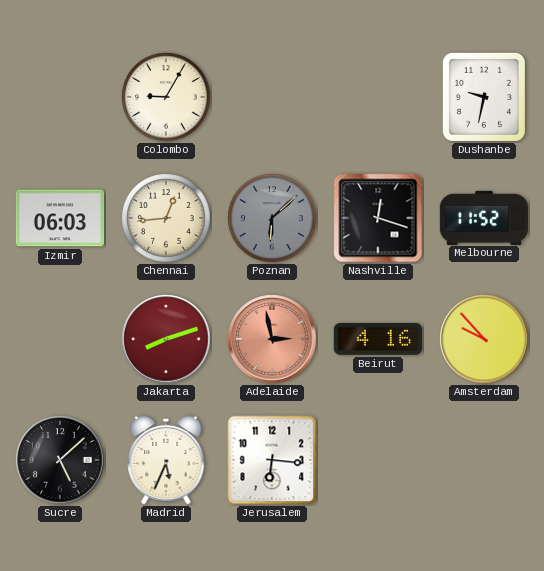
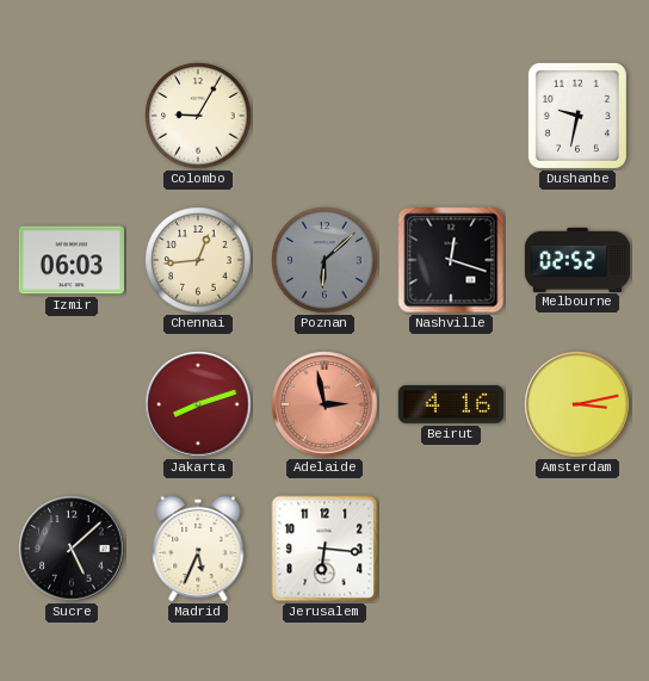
Melbourne: 11:52 -> 02:52 (577, 259)
Amsterdam: 9:53 -> 3:13 (577, 404)
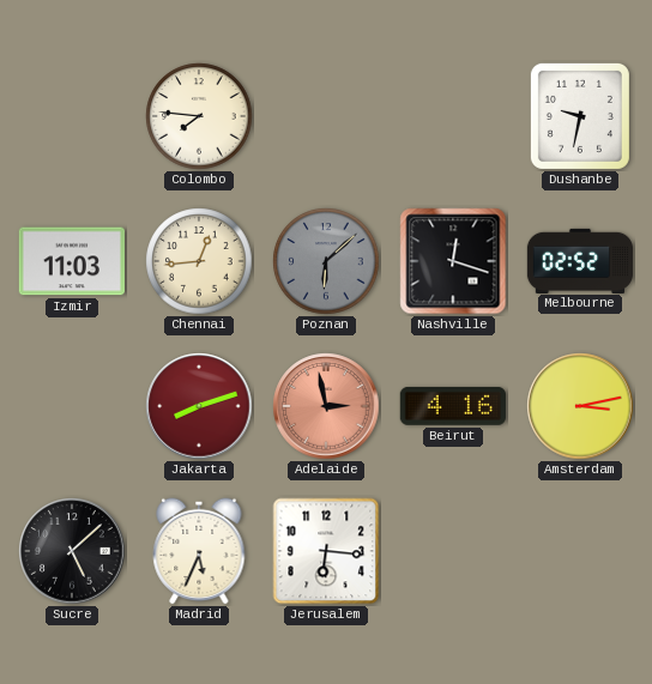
Colombo: 9:05 -> 7:46 (199, 116)
Izmir: 06:03 -> 11:03 (71, 261)
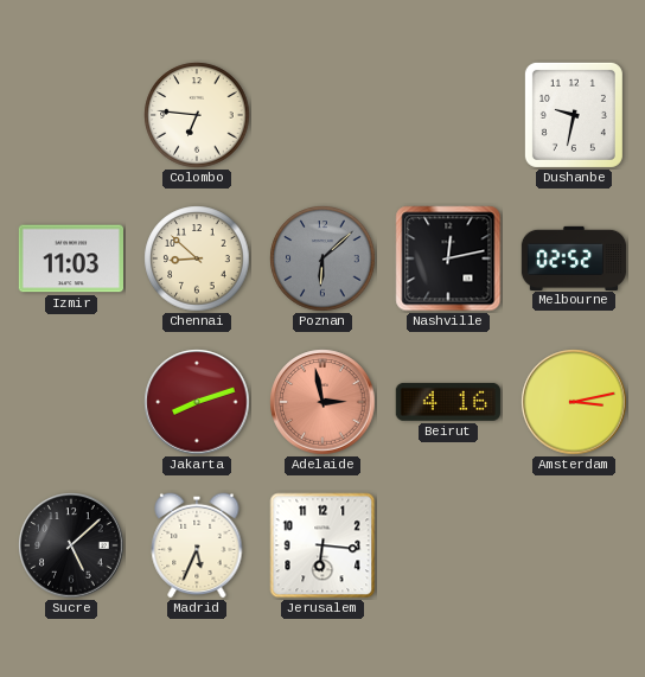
Colombo: 7:46 -> 6:46 (197, 115)
Chennai: 12:44 -> 8:52 (197, 258)
Nashville: 12:18 -> 12:13 (448, 258)
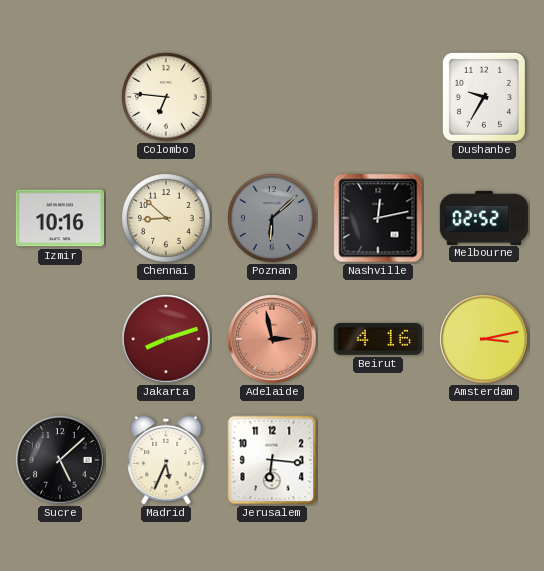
Dushanbe: 9:32 -> 9:35 (484, 97)
Izmir: 11:03 -> 10:16 (59, 218)
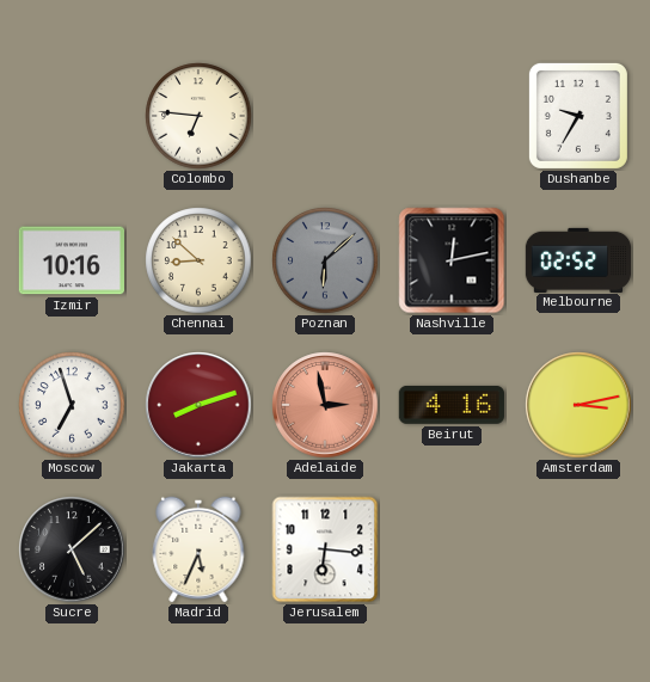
Moscow: none -> 6:57 (72, 405)
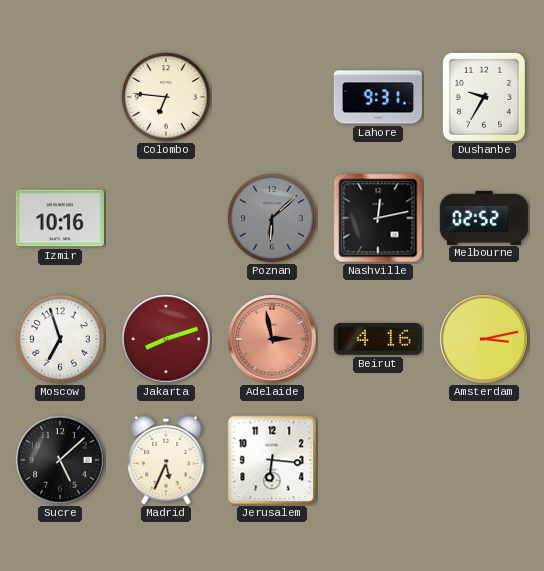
Lahore: none -> 9:31 (377, 97)
Chennai: 8:52 -> none (198, 260)
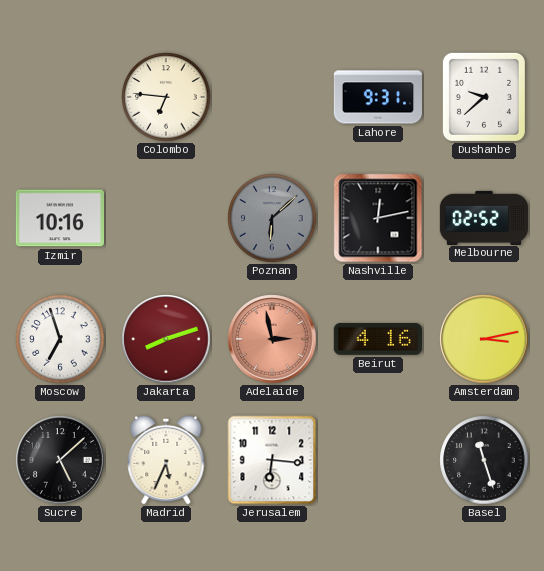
Dushanbe: 9:35 -> 9:38 (484, 97)
Basel: none -> 11:27 (484, 460)
